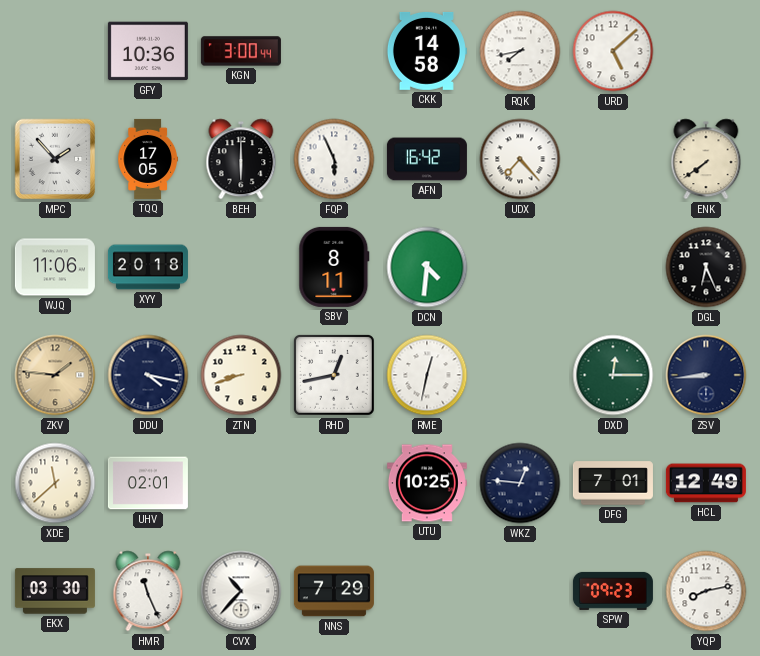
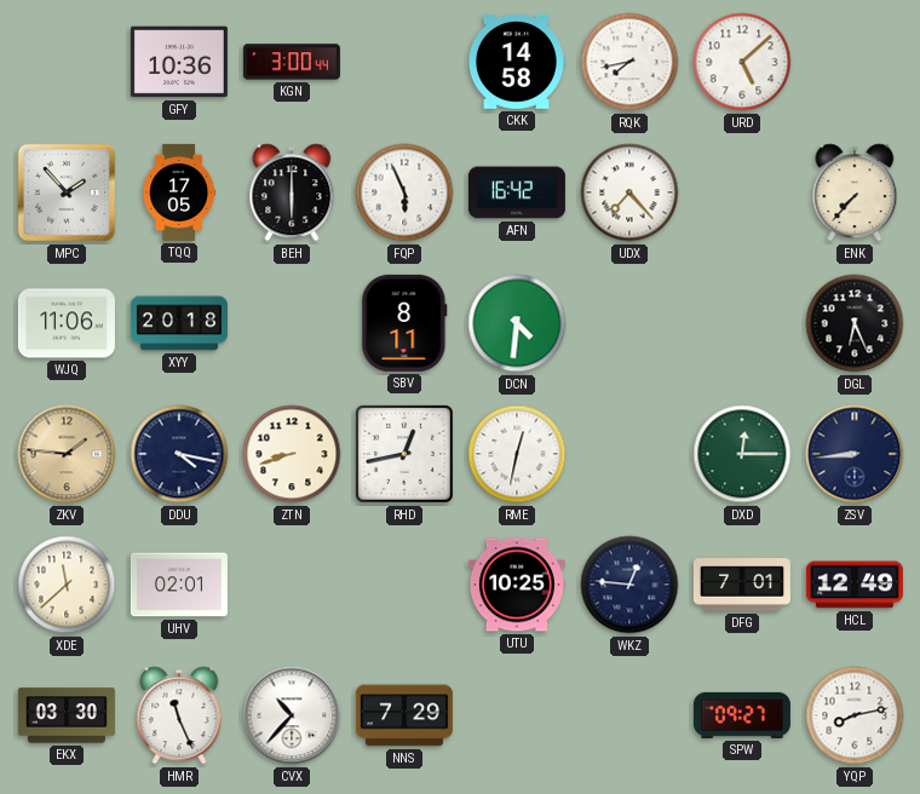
ENK: 7:39 -> 7:37 (855, 192)
SPW: 09:23 -> 09:27 (742, 715)
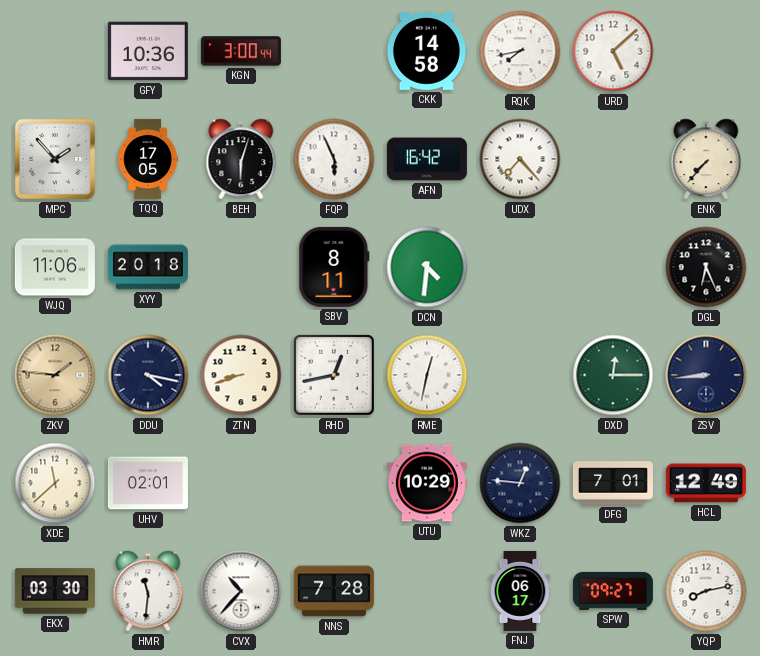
BEH: 6:00 -> 6:03 (241, 159)
UTU: 10:25 -> 10:29 (427, 483)
HMR: 11:26 -> 11:31 (148, 591)
NNS: 7:29 -> 7:28 (334, 591)
FNJ: none -> 06:17 (520, 591)
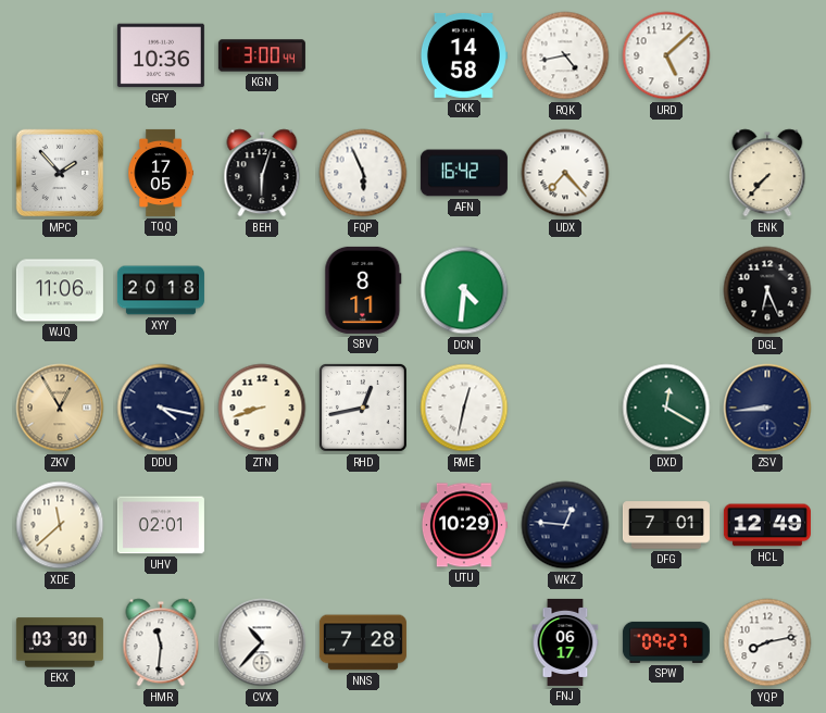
RQK: 7:43 -> 4:43 (565, 55)
ZKV: 1:46 -> 12:55 (60, 408)
DXD: 12:15 -> 12:20 (666, 408)
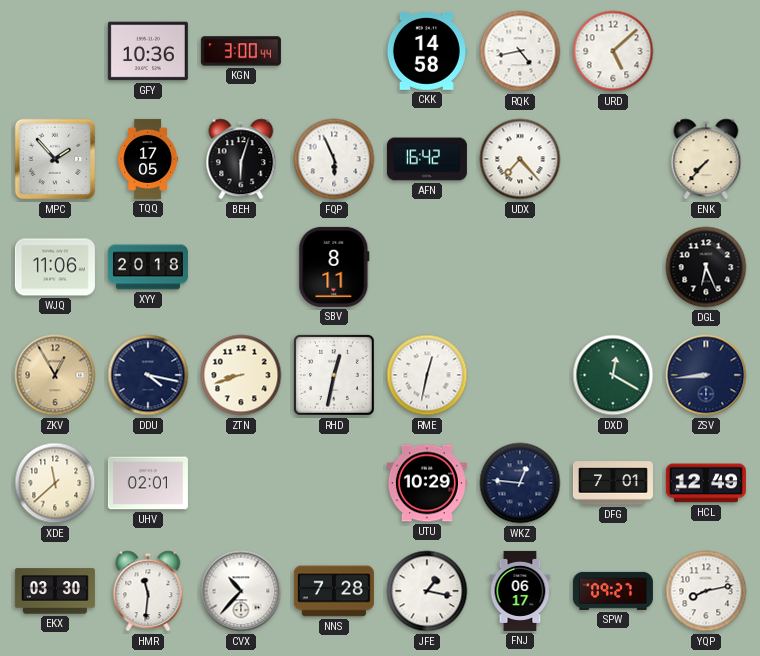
DCN: 4:31 -> none (464, 290)
RHD: 12:43 -> 12:32 (334, 375)
JFE: none -> 1:17 (427, 591)
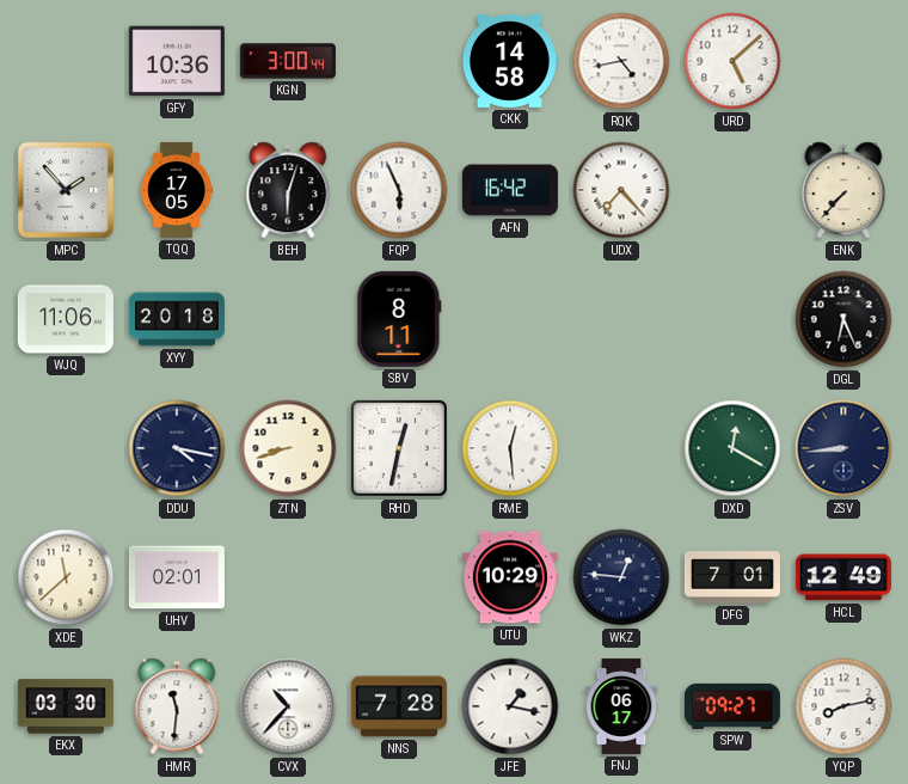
ZKV: 12:55 -> none (55, 375)
RME: 12:32 -> 12:29 (510, 448)
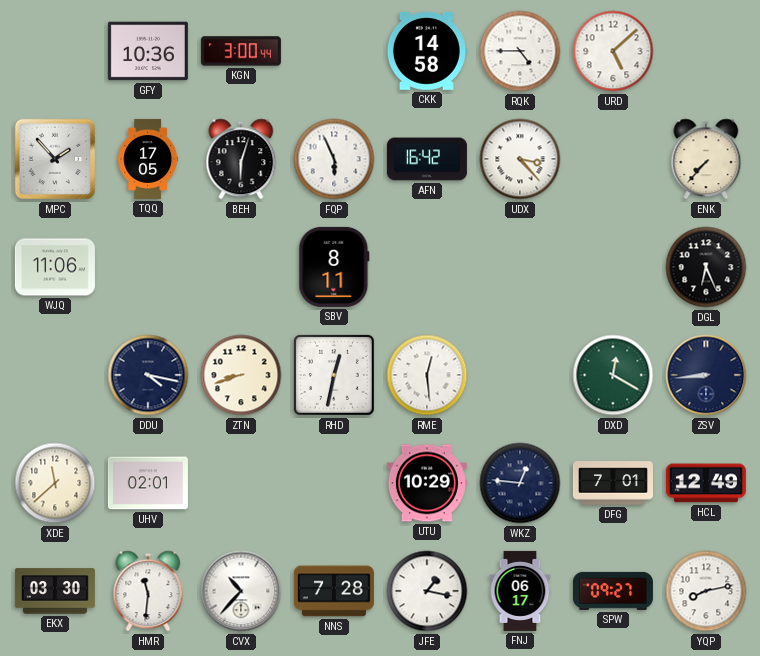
RQK: 4:43 -> 4:45 (520, 51)
UDX: 7:23 -> 3:23 (520, 159)
XYY: 20:18 -> none (177, 319)
